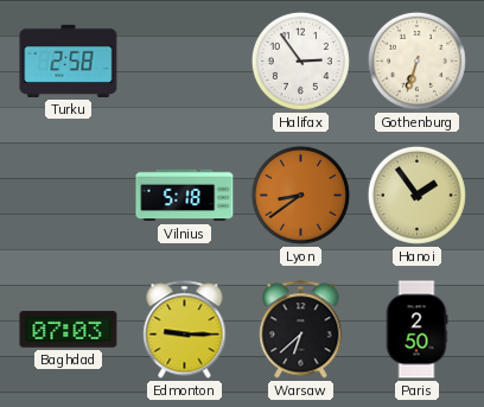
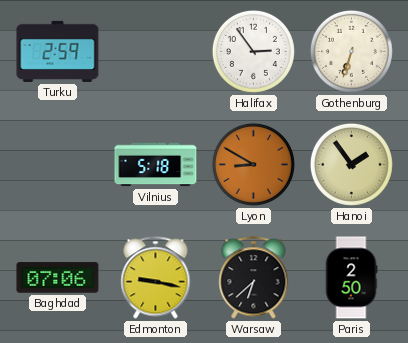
Turku: 2:58 -> 2:59 (58, 51)
Lyon: 8:39 -> 8:50 (253, 164)
Baghdad: 07:03 -> 07:06 (58, 278)
Edmonton: 9:15 -> 9:17 (156, 278)
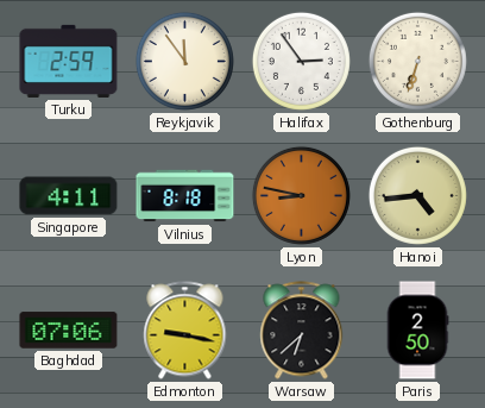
Reykjavik: none -> 11:54 (184, 61)
Singapore: none -> 4:11 (69, 196)
Vilnius: 5:18 -> 8:18 (185, 196)
Lyon: 8:50 -> 8:47 (301, 195)
Hanoi: 1:54 -> 4:44 (417, 195)
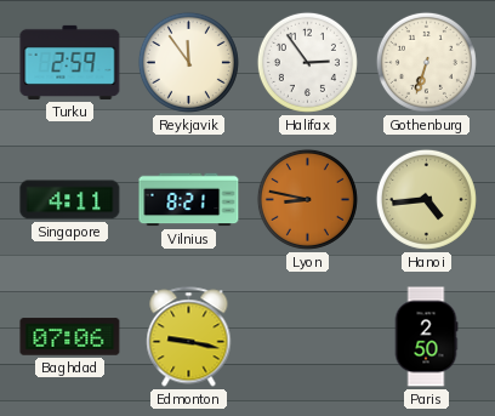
Vilnius: 8:18 -> 8:21 (189, 200)
Warsaw: 6:38 -> none (302, 331)
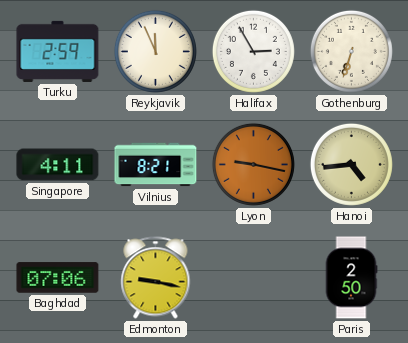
Reykjavik: 11:54 -> 11:56 (155, 51)
Halifax: 2:54 -> 2:55 (253, 51)
Lyon: 8:47 -> 9:17 (253, 164)
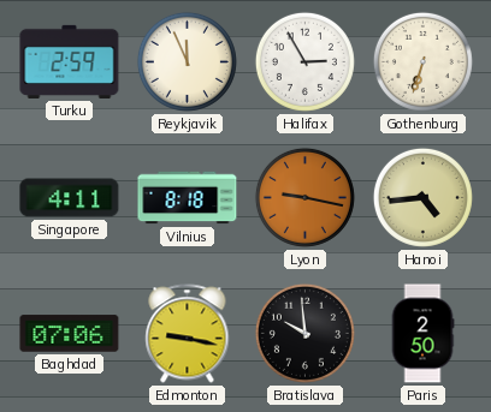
Vilnius: 8:21 -> 8:18 (188, 198)
Bratislava: none -> 9:59 (304, 333)
